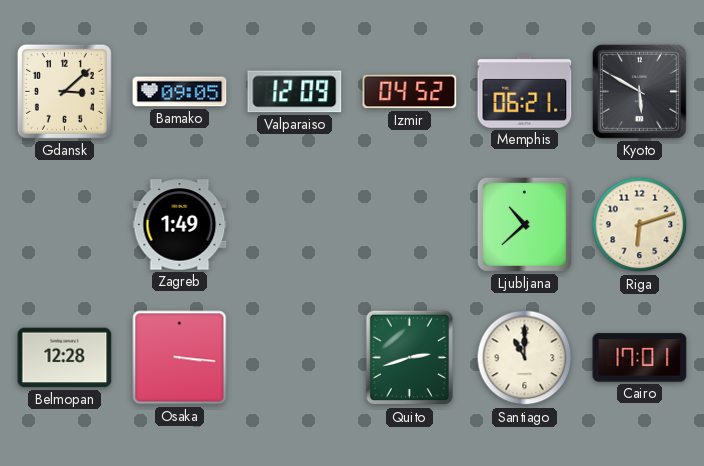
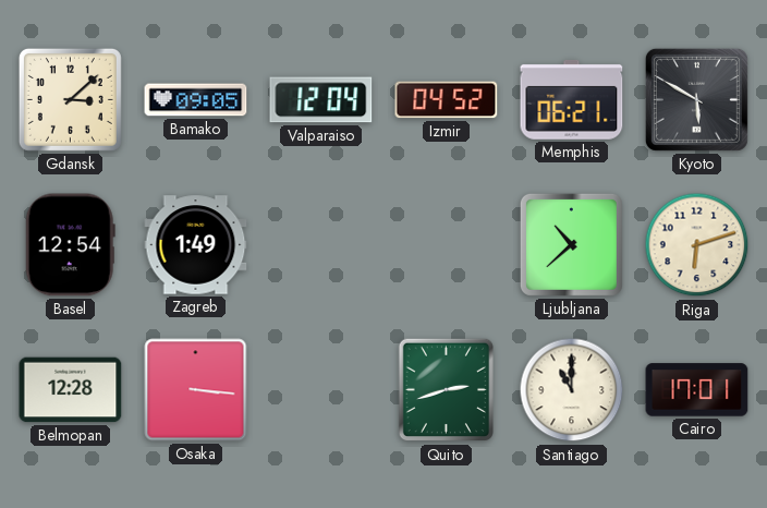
Valparaiso: 12:09 -> 12:04 (321, 100)
Basel: none -> 12:54 (70, 245)
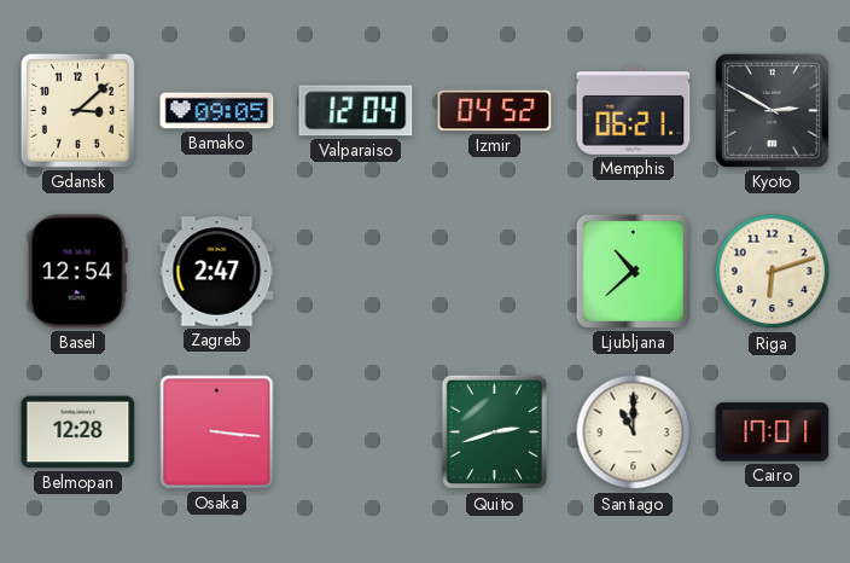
Kyoto: 5:50 -> 2:50 (772, 110)
Zagreb: 1:49 -> 2:47 (217, 272)
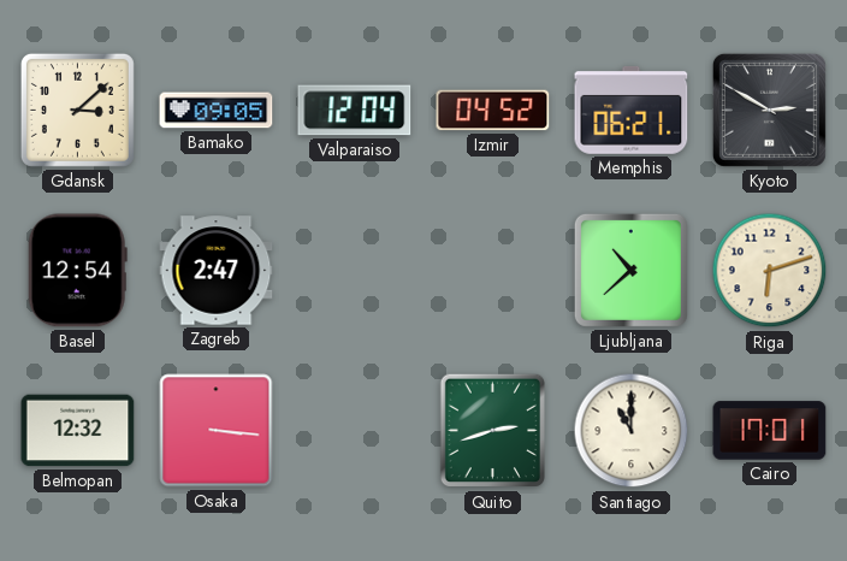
Belmopan: 12:28 -> 12:32 (78, 431)
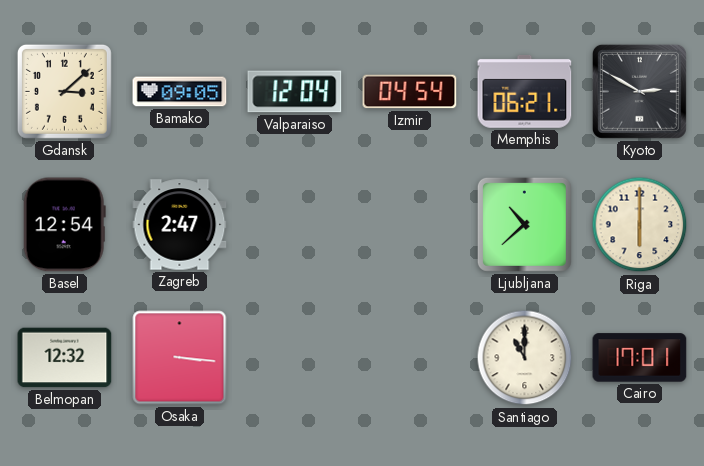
Izmir: 04:52 -> 04:54 (410, 92)
Riga: 6:12 -> 6:00 (640, 225)
Quito: 2:42 -> none (492, 431)
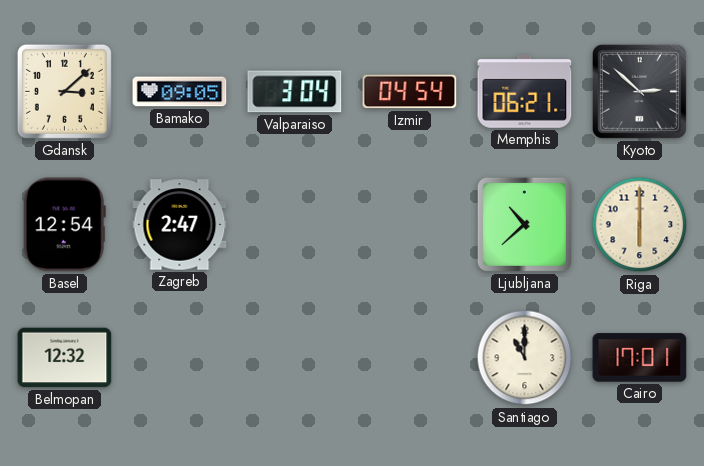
Valparaiso: 12:04 -> 3:04 (295, 92)
Kyoto: 2:50 -> 2:52 (639, 91)
Osaka: 3:16 -> none (180, 358)
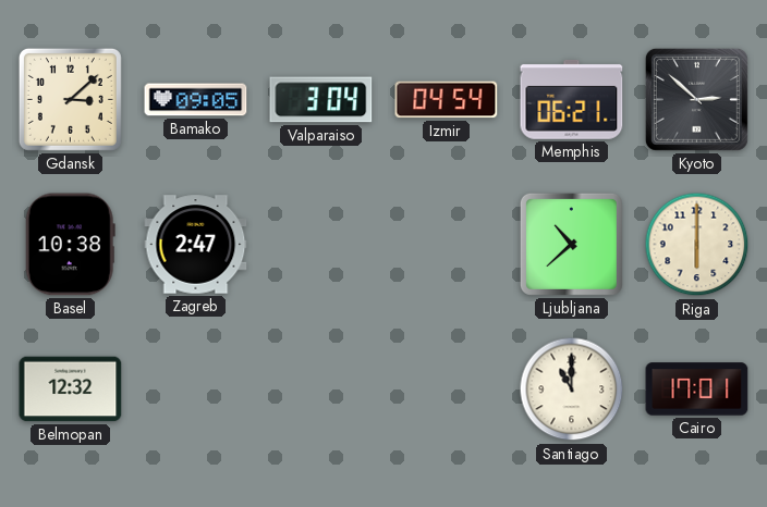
Basel: 12:54 -> 10:38 (70, 245)
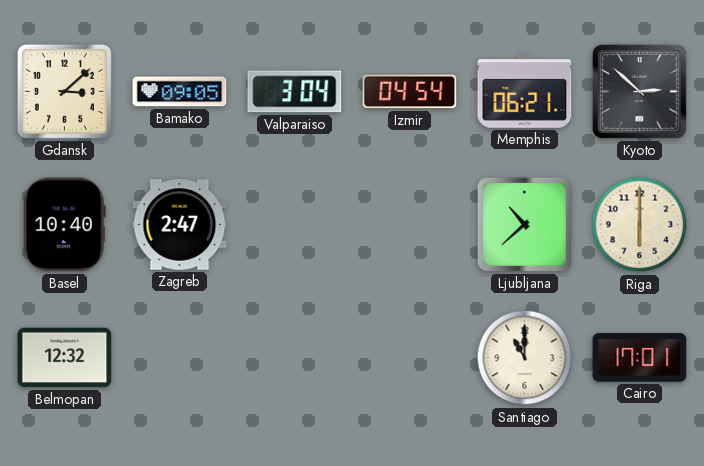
Basel: 10:38 -> 10:40 (64, 225)
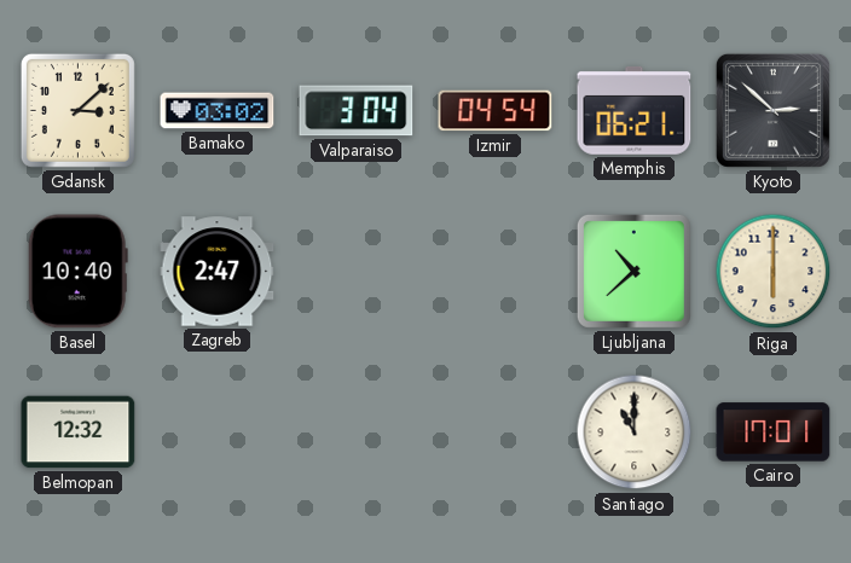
Bamako: 09:05 -> 03:02 (218, 111)
